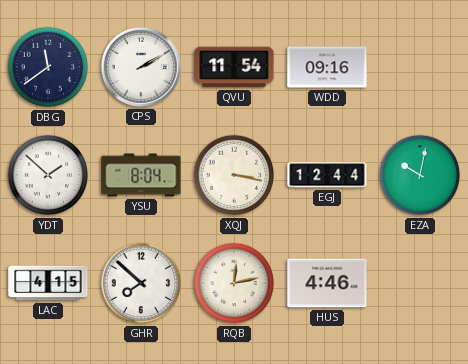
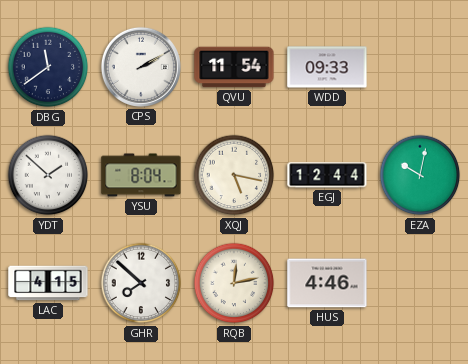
WDD: 09:16 -> 09:33 (327, 67)
XQJ: 3:17 -> 5:17 (234, 175)
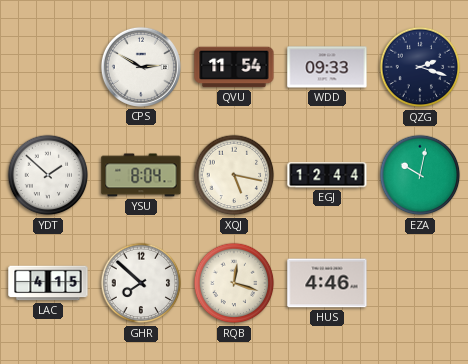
DBG: 11:39 -> none (48, 67)
CPS: 2:10 -> 2:50 (141, 67)
QZG: none -> 2:18 (420, 67)
RQB: 12:13 -> 12:18 (234, 283)
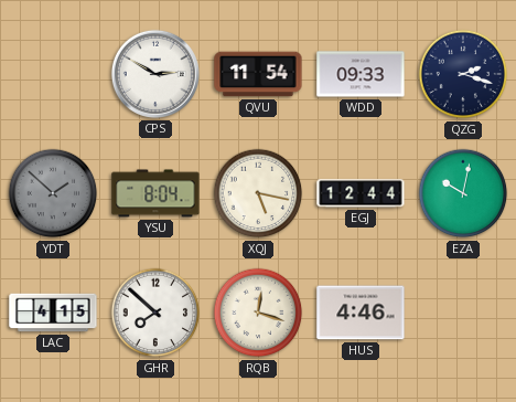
YDT dial: white -> grey (53, 193)
